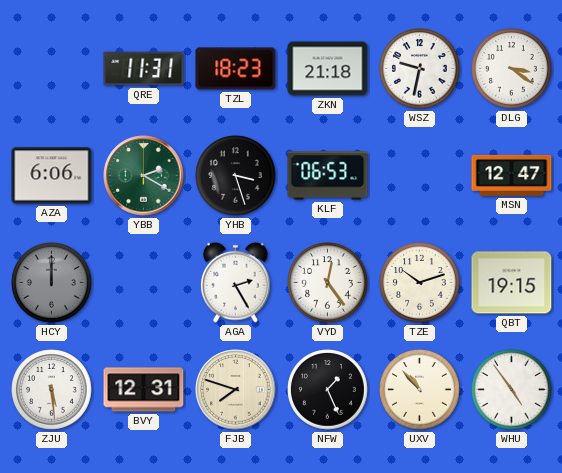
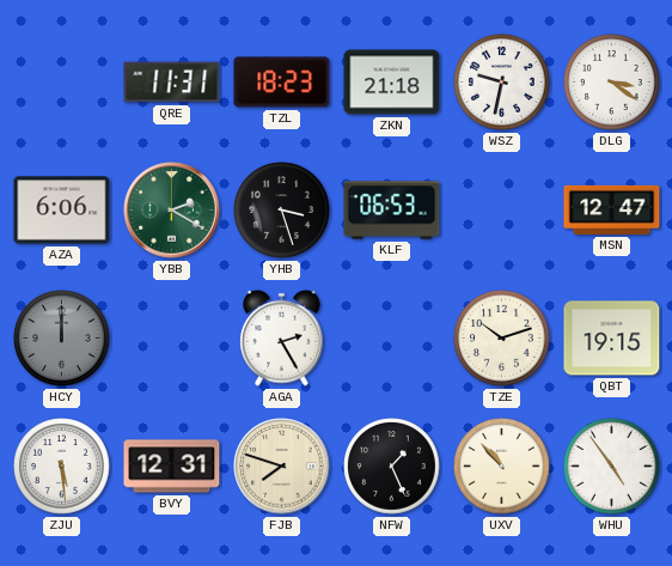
VYD: 12:24 -> none (328, 283)
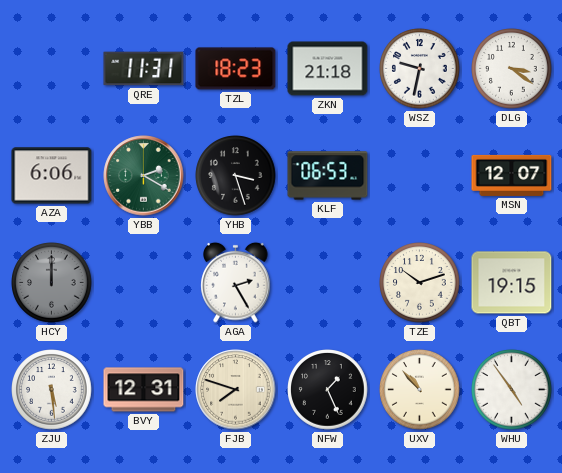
MSN: 12:47 -> 12:07 (512, 175)
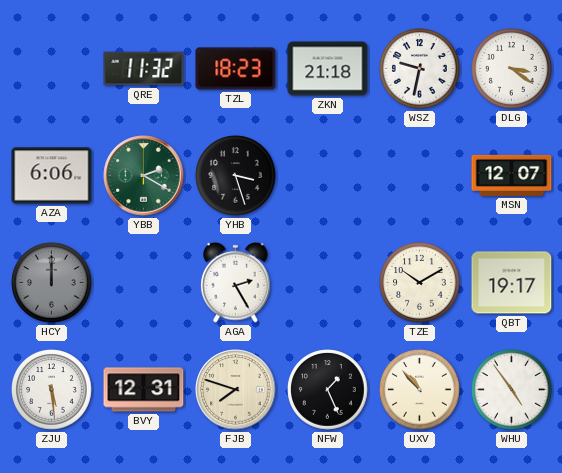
QRE: 11:31 -> 11:32 (144, 69)
KLF: 06:53 -> none (328, 176)
TZE: 10:12 -> 10:10 (420, 283)
QBT: 19:15 -> 19:17 (512, 283)
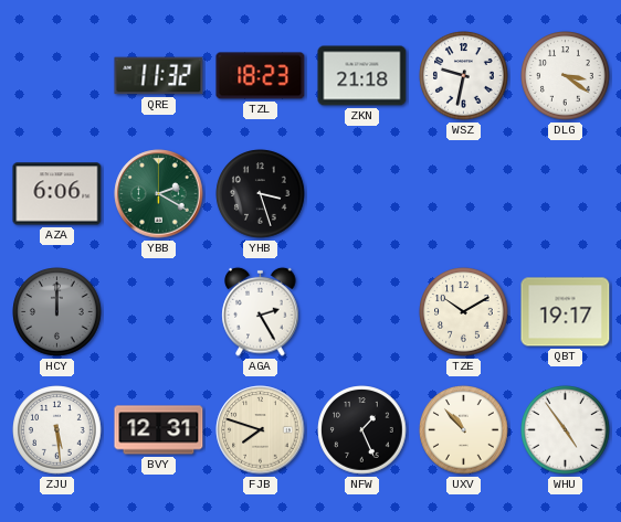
MSN: 12:07 -> none (512, 175)
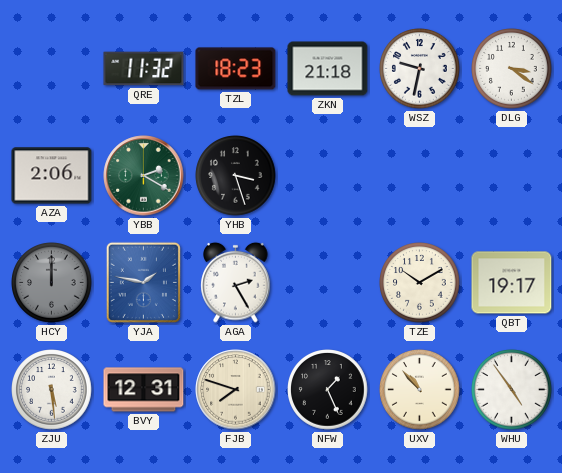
AZA: 6:06 -> 2:06 (52, 176)
YJA: none -> 1:47 (143, 282)
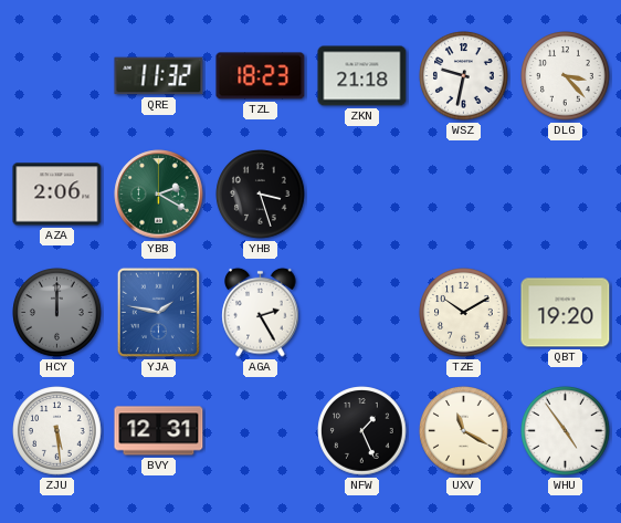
DLG: 3:21 -> 3:23 (566, 76)
QBT: 19:17 -> 19:20 (566, 313)
FJB: 7:48 -> none (236, 390)
UXV: 10:53 -> 11:20 (464, 431)
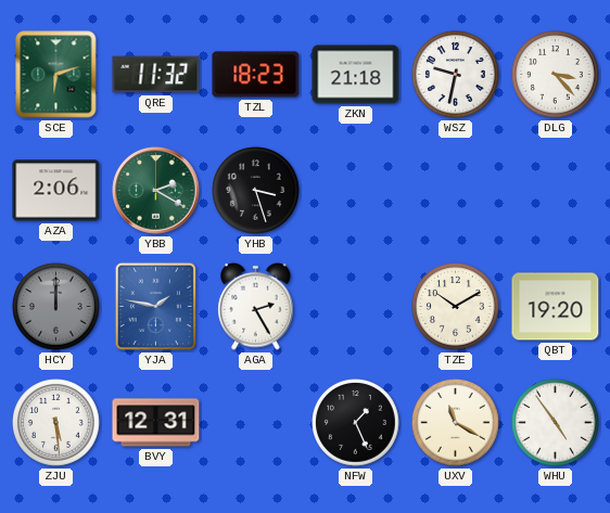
SCE: none -> 6:12 (56, 75)
